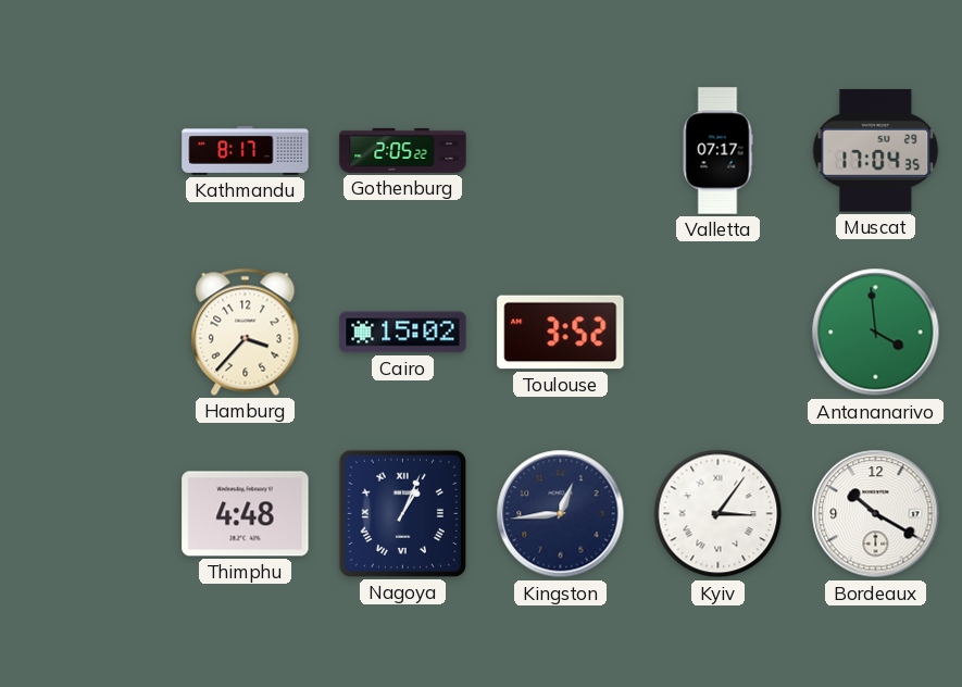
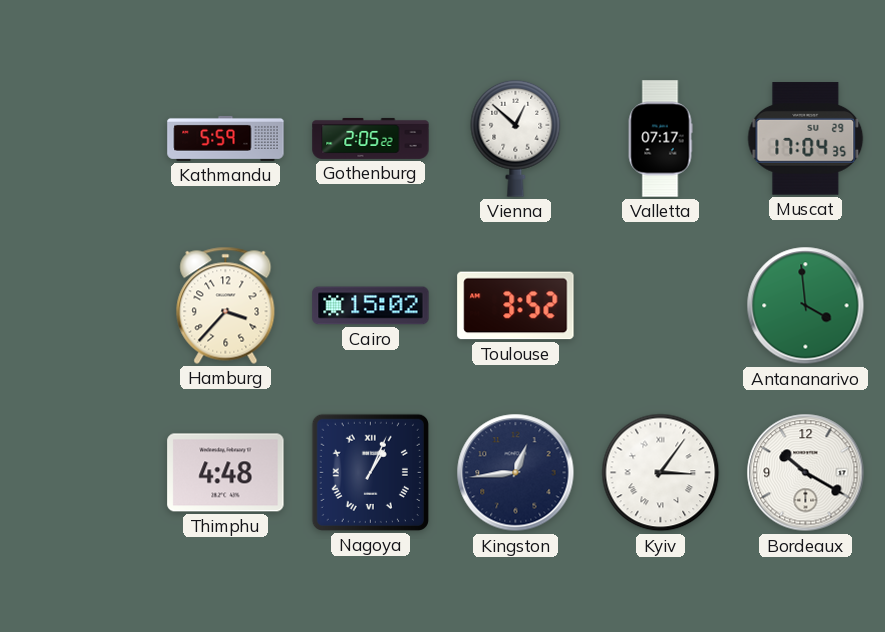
Kathmandu: 8:17 -> 5:59 (226, 138)
Vienna: none -> 12:52 (516, 138)
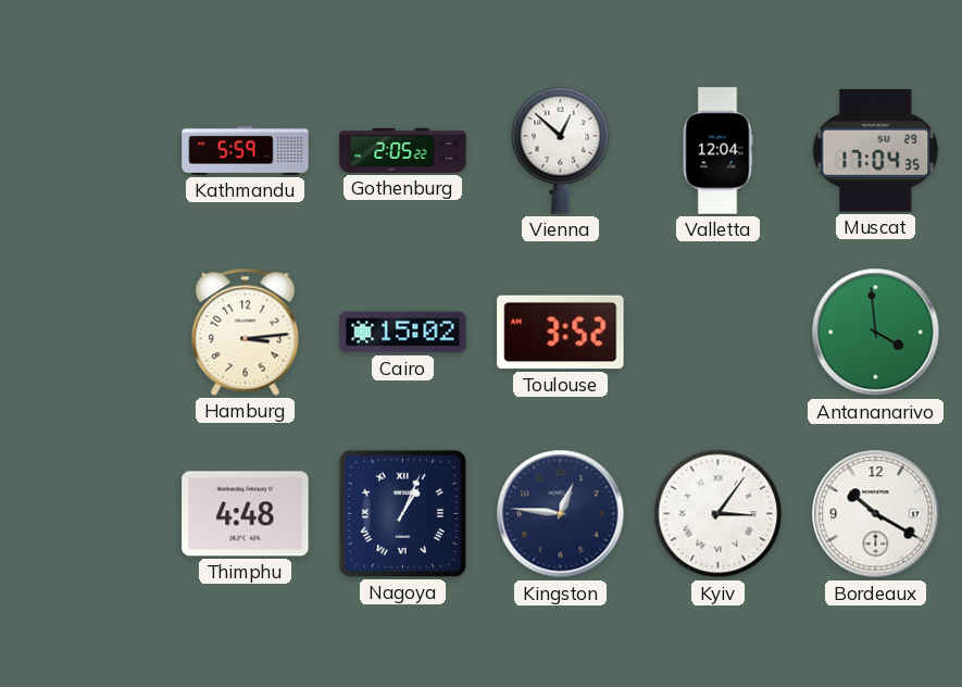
Valletta: 07:17 -> 12:04 (717, 151)
Hamburg: 3:37 -> 3:14 (246, 332)
Kingston: 12:44 -> 12:46 (561, 514)
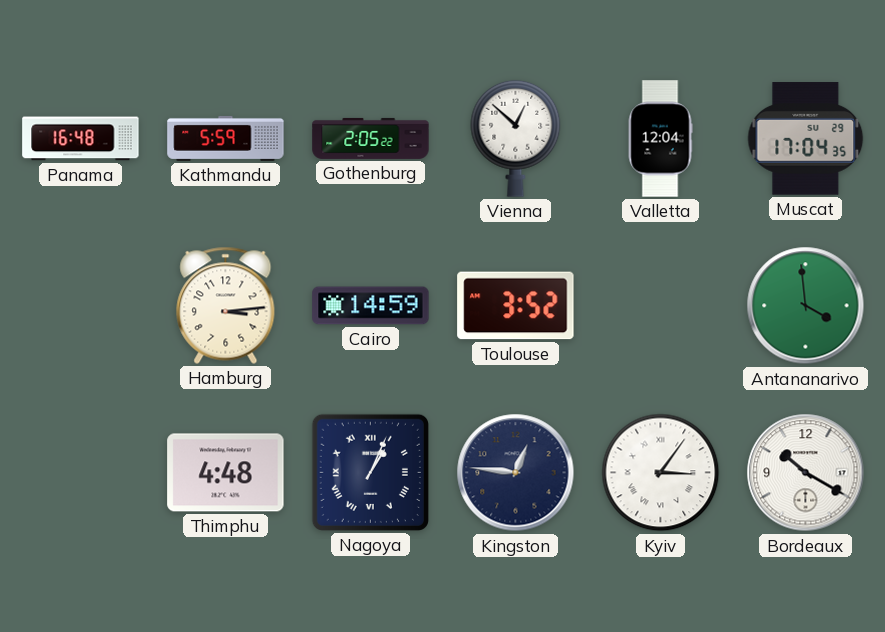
Panama: none -> 16:48 (81, 139)
Cairo: 15:02 -> 14:59 (371, 306)
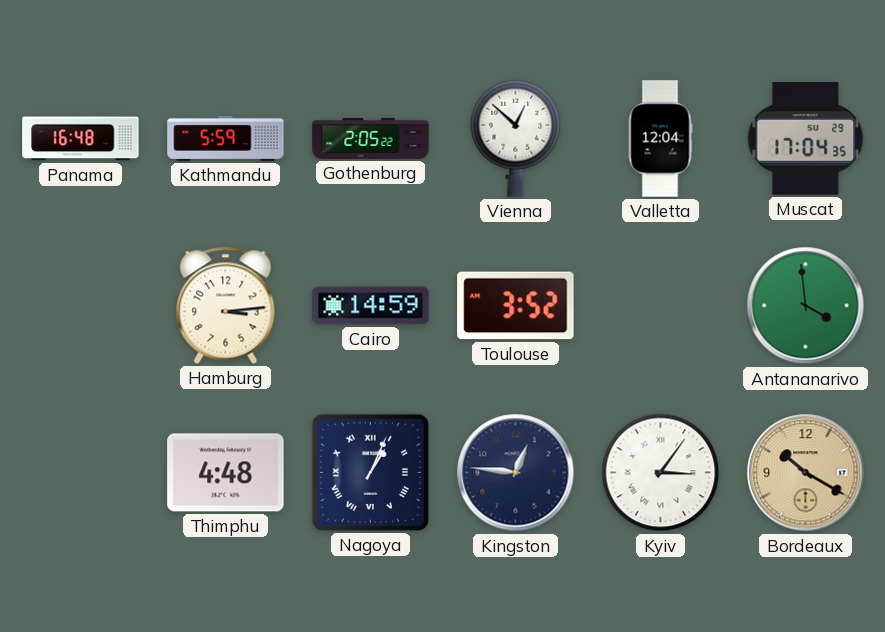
Bordeaux dial: white -> champagne (806, 473)
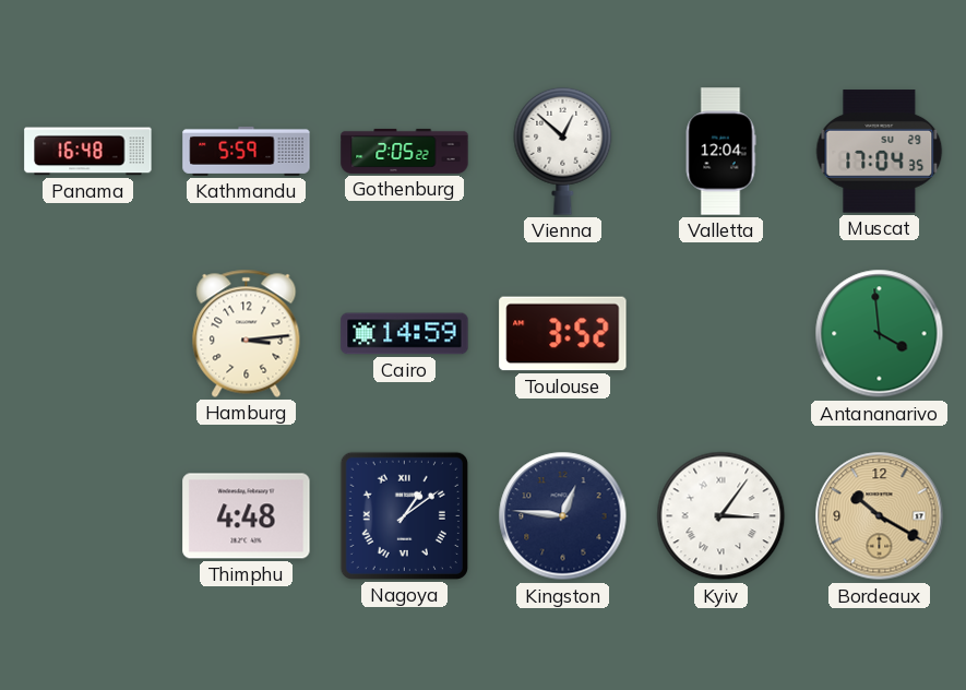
Nagoya: 1:04 -> 1:09 (404, 515)
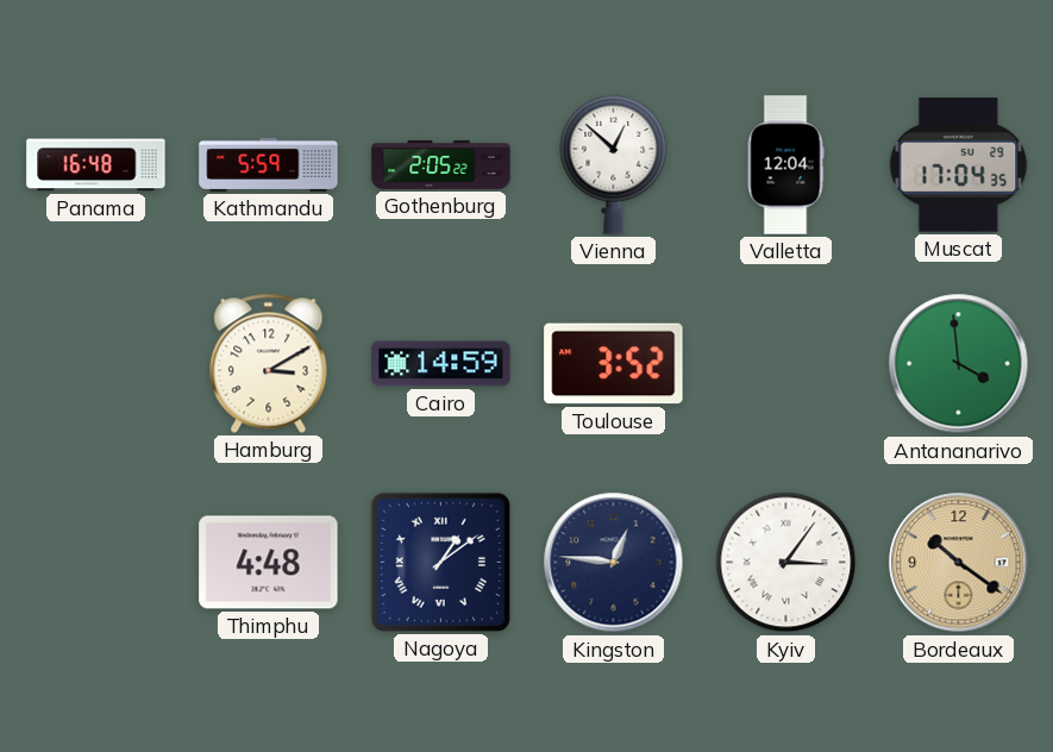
Hamburg: 3:14 -> 3:10 (269, 363)
Bordeaux: 10:20 -> 10:21 (959, 563)
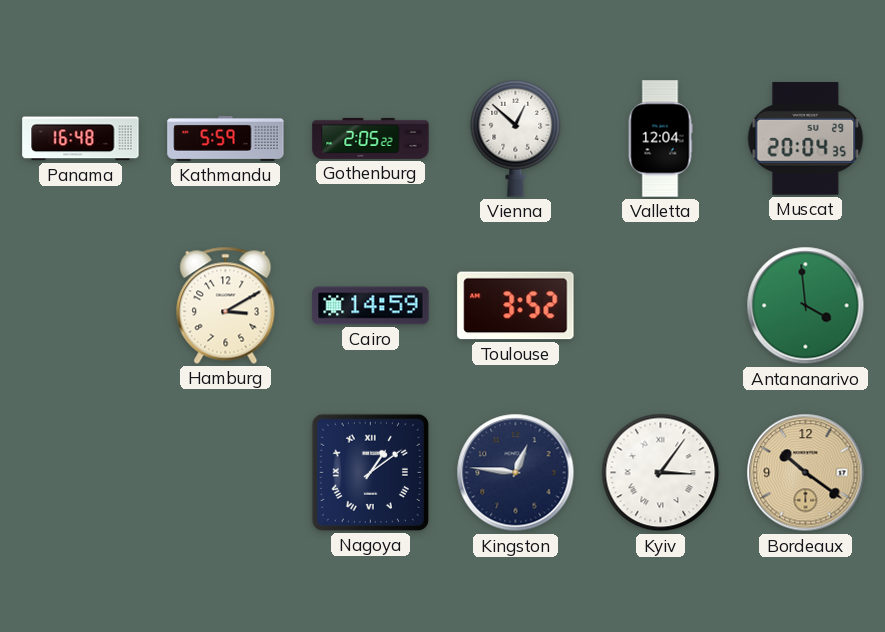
Muscat: 17:04 -> 20:04 (806, 139)
Thimphu: 4:48 -> none (269, 563)
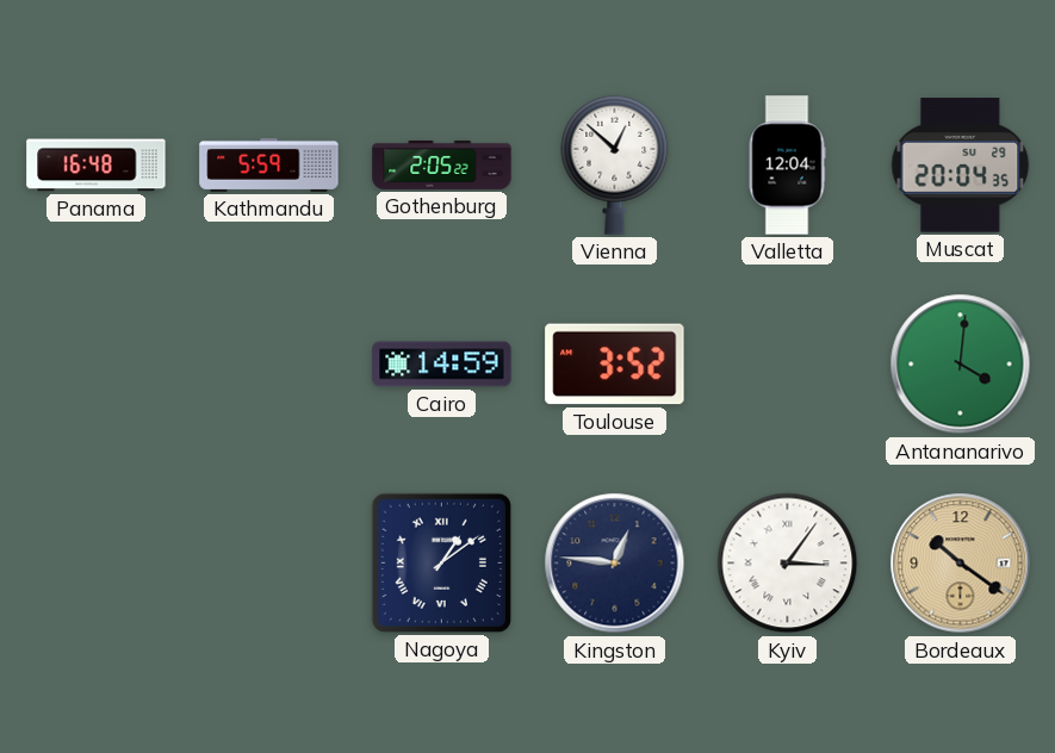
Hamburg: 3:10 -> none (226, 305)
Antananarivo: 3:59 -> 4:01 (961, 365)
